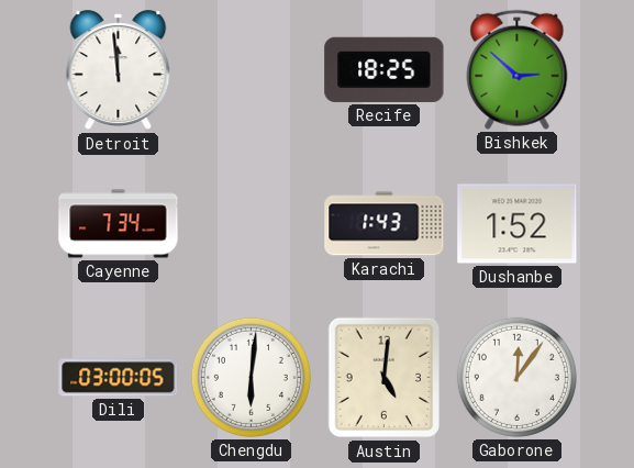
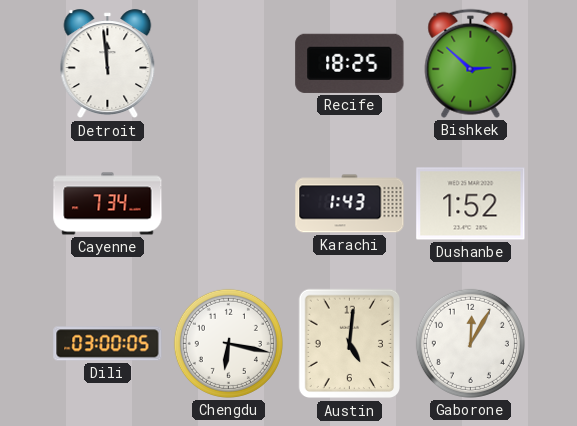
Chengdu: 6:01 -> 6:17 (228, 343)
Gaborone: 12:06 -> 12:05 (470, 343)
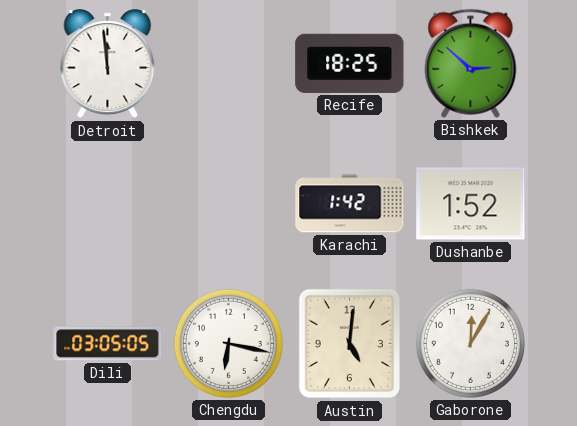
Cayenne: 7:34 -> none (108, 204)
Karachi: 1:43 -> 1:42 (350, 204)
Dili: 03:00 -> 03:05 (108, 344)
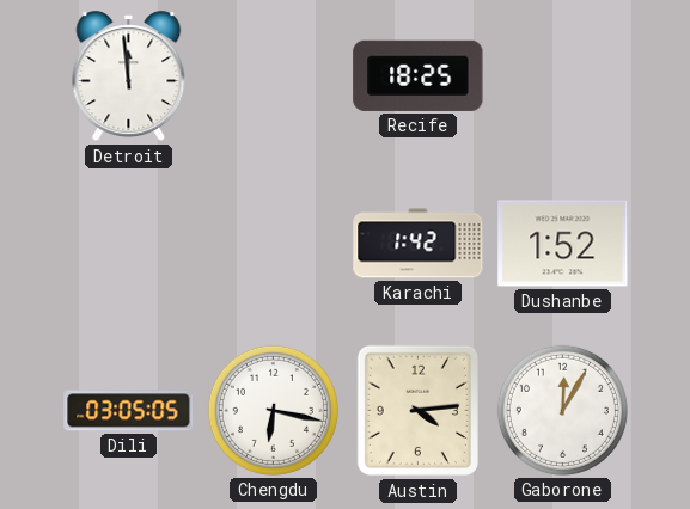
Bishkek: 2:52 -> none (471, 63)
Austin: 5:01 -> 4:14 (417, 411)
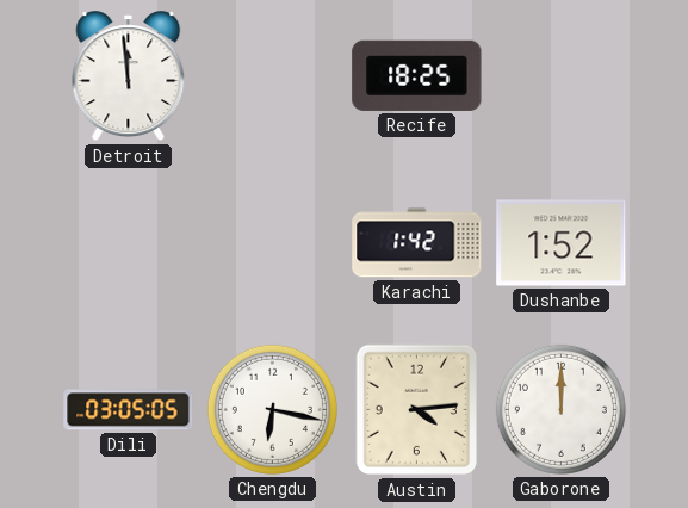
Gaborone: 12:05 -> 12:00 (560, 409)
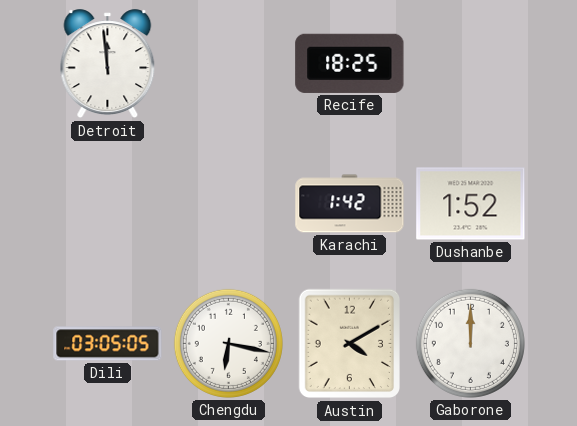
Austin: 4:14 -> 4:10 (349, 344)
